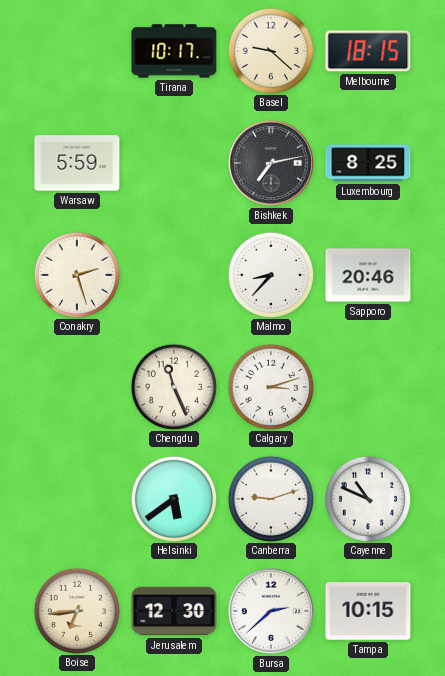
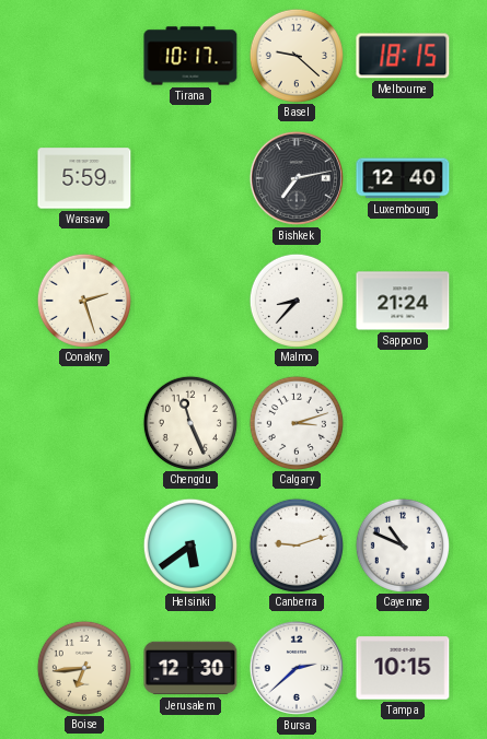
Luxembourg: 8:25 -> 12:40 (403, 178)
Sapporo: 20:46 -> 21:24 (403, 301)
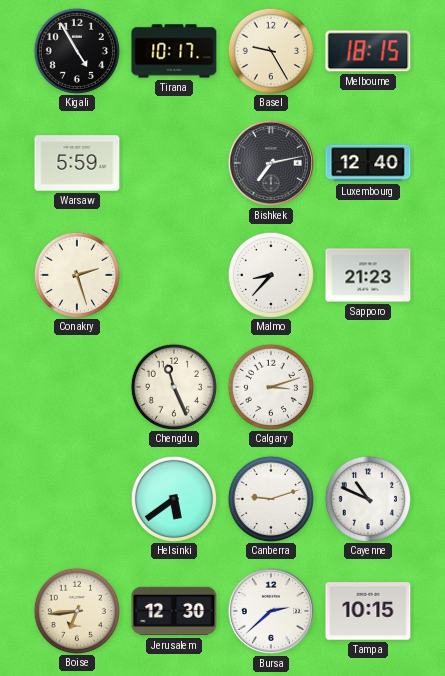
Kigali: none -> 4:55 (76, 50)
Basel: 9:22 -> 9:25 (270, 50)
Sapporo: 21:24 -> 21:23 (368, 275)
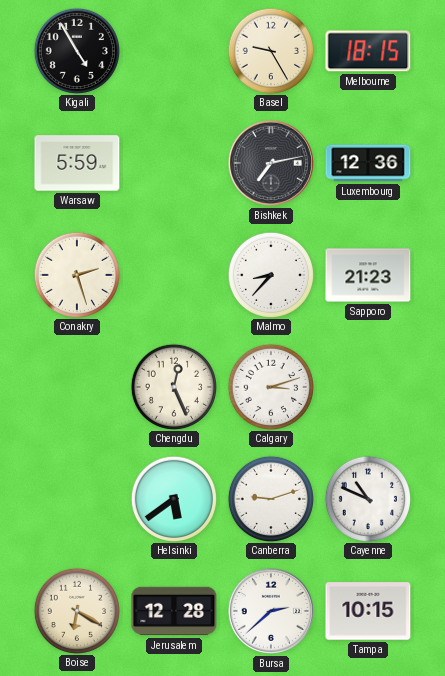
Tirana: 10:17 -> none (174, 51)
Luxembourg: 12:40 -> 12:36 (368, 163)
Chengdu: 11:26 -> 12:26 (173, 386)
Boise: 6:44 -> 6:20 (76, 610)
Jerusalem: 12:30 -> 12:28 (174, 611)
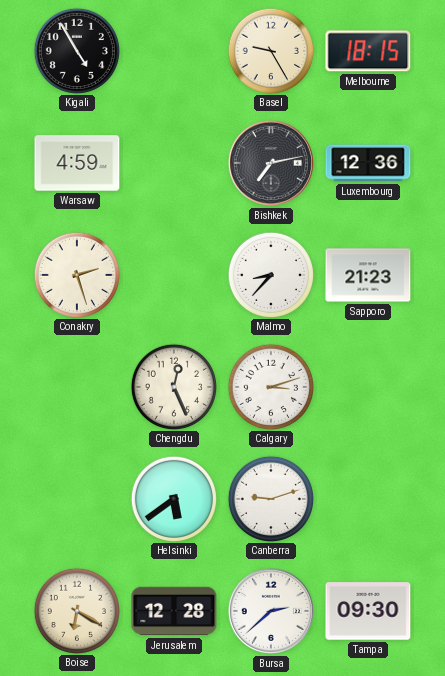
Warsaw: 5:59 -> 4:59 (77, 163)
Cayenne: 10:49 -> none (367, 498)
Tampa: 10:15 -> 09:30 (368, 611)
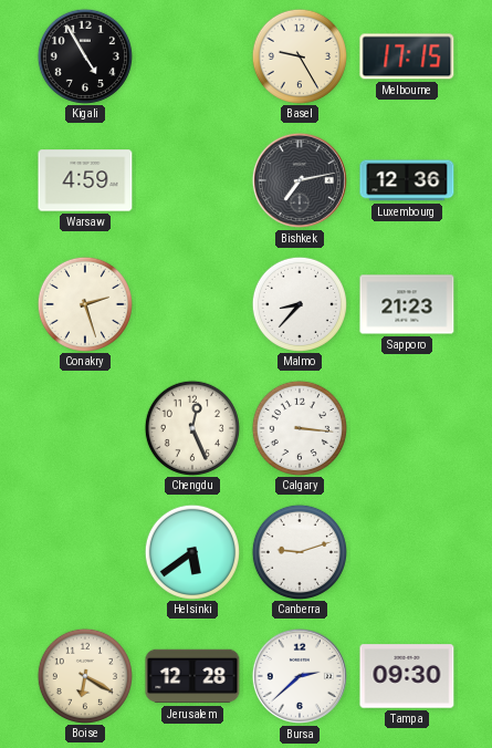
Melbourne: 18:15 -> 17:15 (407, 56)
Calgary: 3:12 -> 3:16 (299, 427)
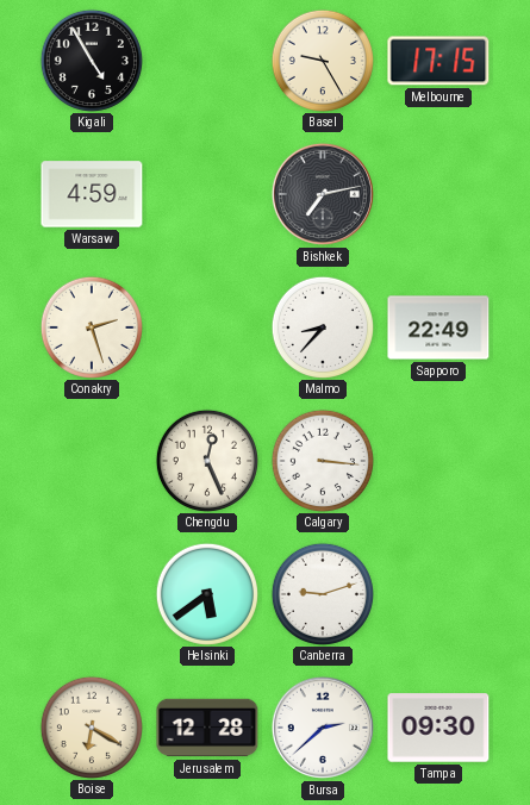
Luxembourg: 12:36 -> none (407, 180)
Sapporo: 21:23 -> 22:49 (438, 327)
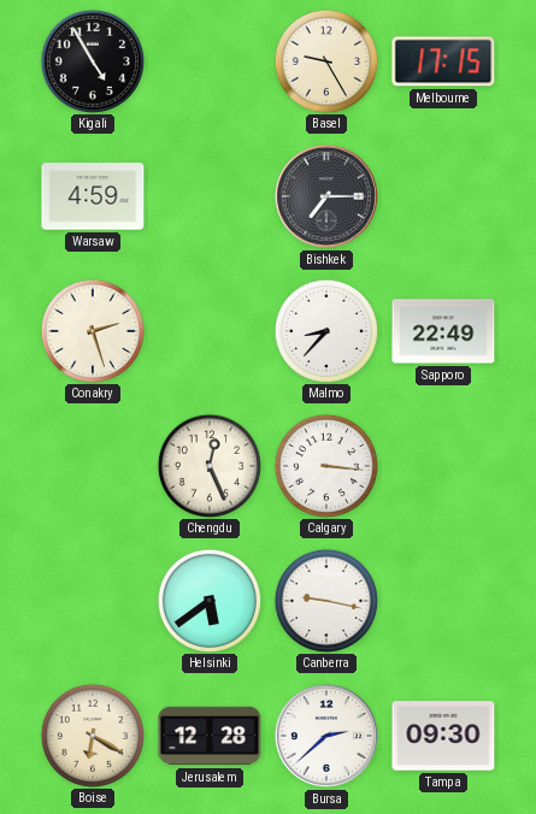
Bishkek: 7:13 -> 7:15 (326, 196)
Canberra: 9:12 -> 9:17 (325, 600)
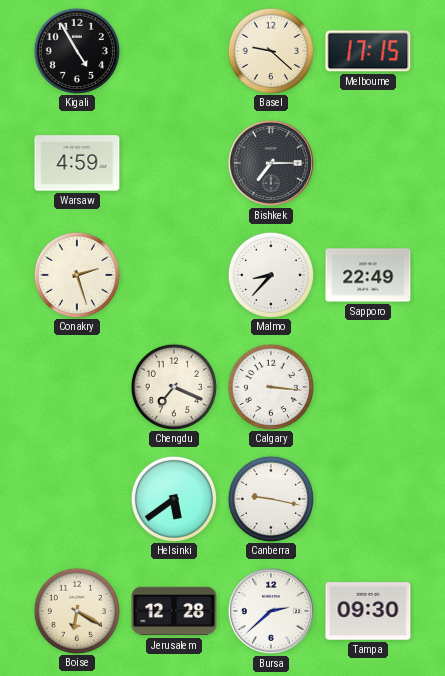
Basel: 9:25 -> 9:22 (270, 50)
Chengdu: 12:26 -> 7:19 (173, 386)
